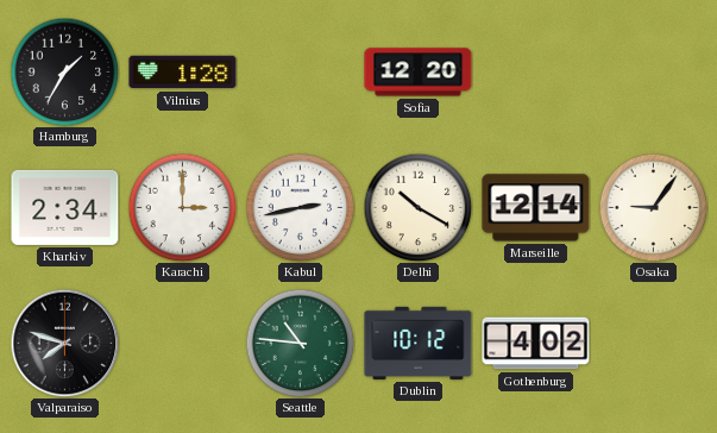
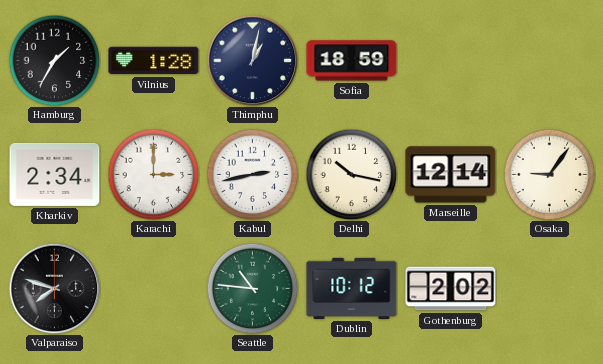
Thimphu: none -> 1:02 (252, 60)
Sofia: 12:20 -> 18:59 (352, 61)
Delhi: 10:20 -> 10:17 (351, 174)
Gothenburg: 4:02 -> 2:02 (451, 289)
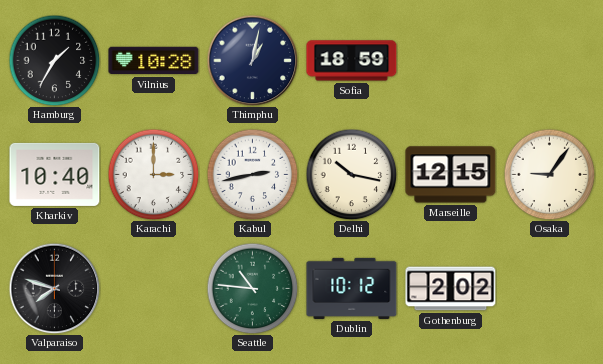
Vilnius: 1:28 -> 10:28 (154, 61)
Kharkiv: 2:34 -> 10:40 (55, 174)
Marseille: 12:14 -> 12:15 (451, 175)
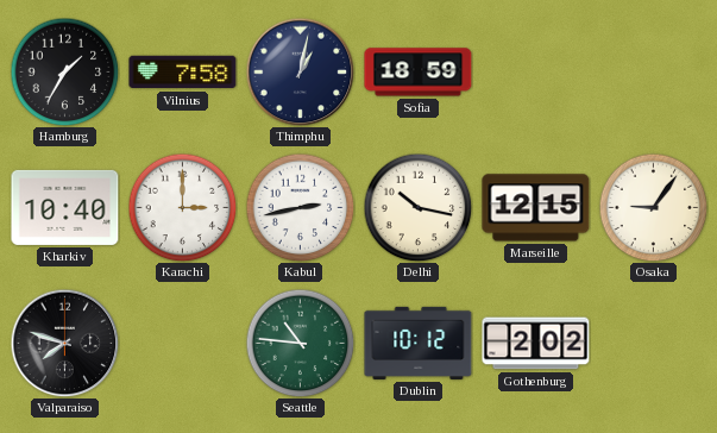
Vilnius: 10:28 -> 7:58 (183, 73)
